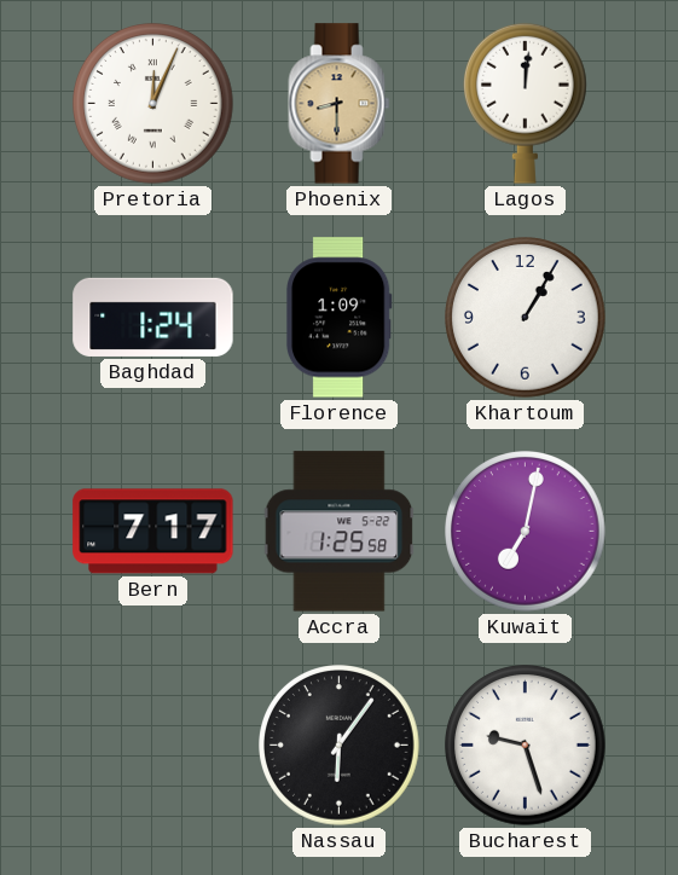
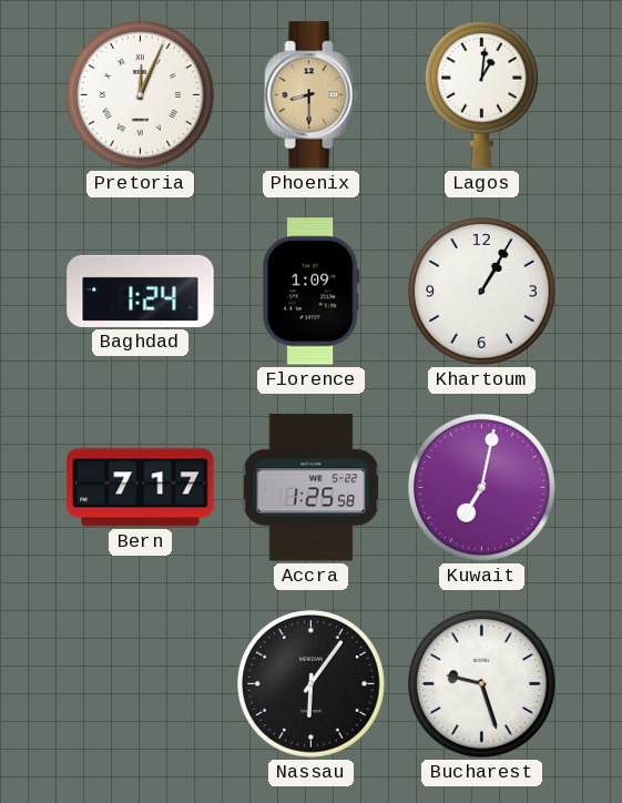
Lagos: 12:01 -> 1:01 (481, 94)
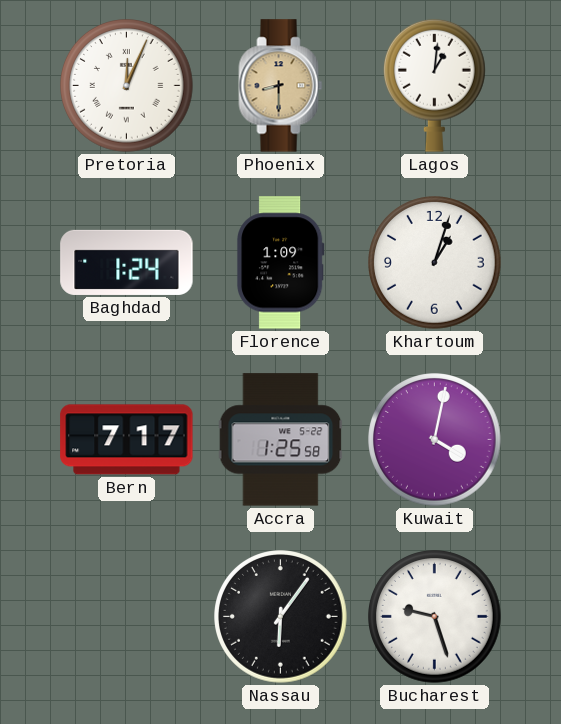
Khartoum: 1:05 -> 1:03 (435, 263)
Kuwait: 7:02 -> 4:02 (435, 440)
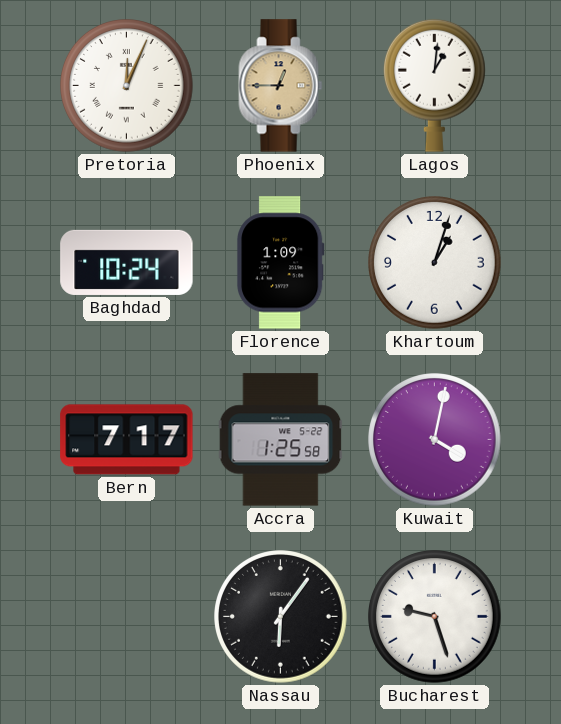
Phoenix: 8:30 -> 12:45 (281, 86)
Baghdad: 1:24 -> 10:24 (127, 262)
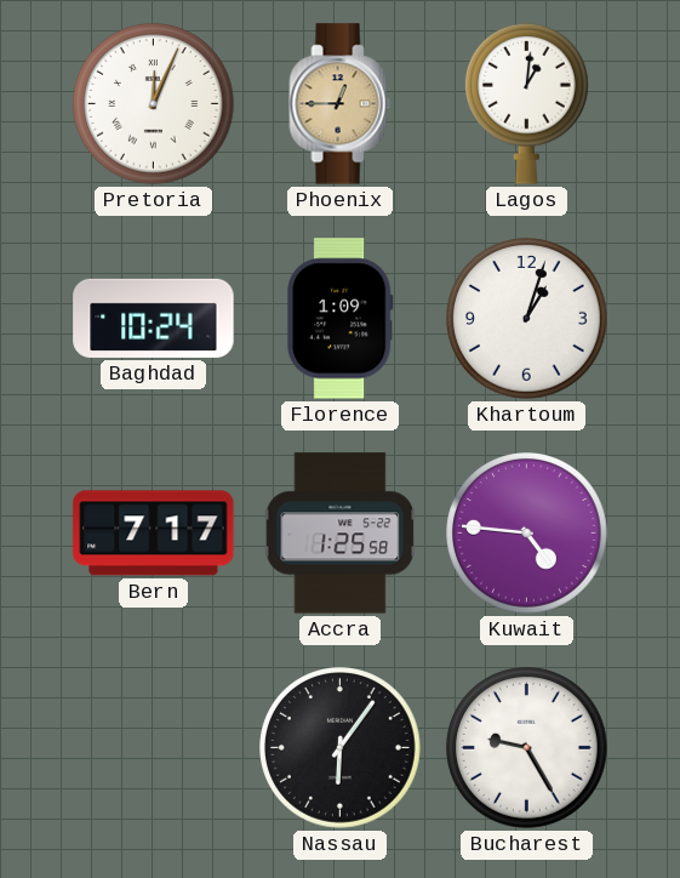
Kuwait: 4:02 -> 4:46 (527, 534)
Bucharest: 9:27 -> 9:25 (527, 748)
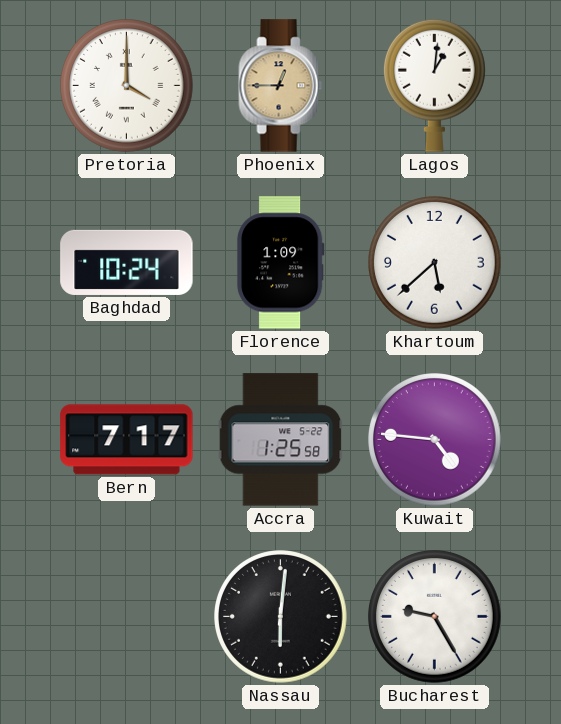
Pretoria: 12:04 -> 4:00 (127, 86)
Khartoum: 1:03 -> 5:38 (435, 263)
Nassau: 6:06 -> 6:01 (281, 617)
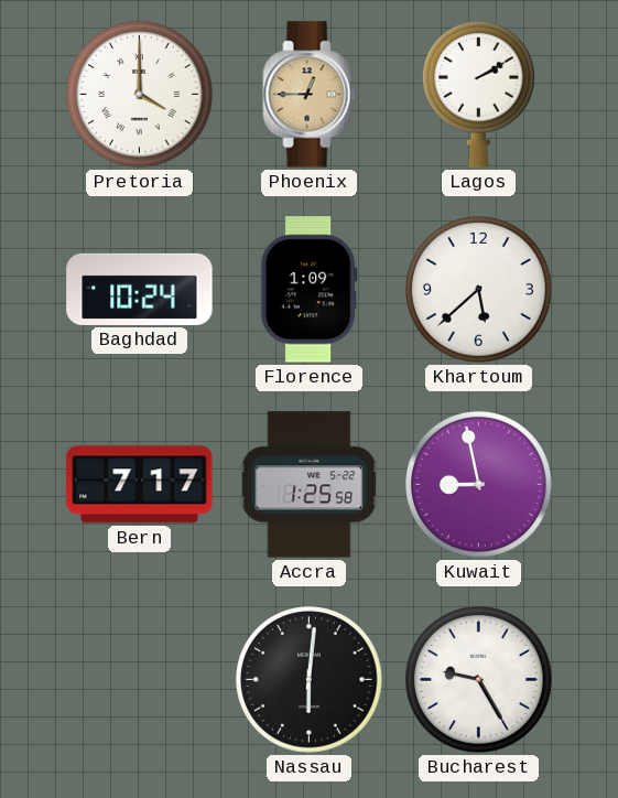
Lagos: 1:01 -> 2:10 (478, 94)
Kuwait: 4:46 -> 8:58 (479, 485)
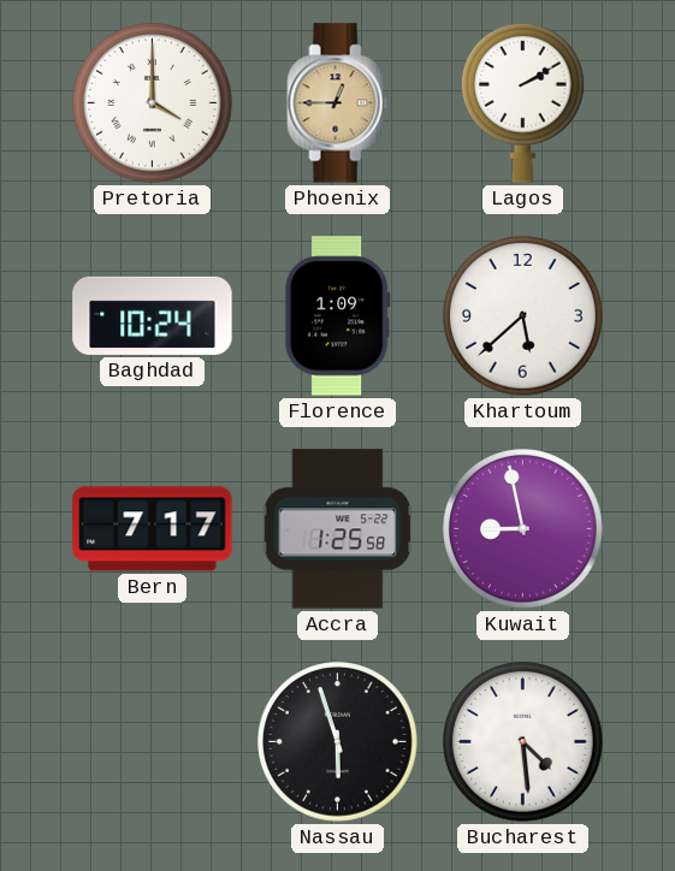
Nassau: 6:01 -> 5:57 (338, 742)
Bucharest: 9:25 -> 4:29 (523, 742)
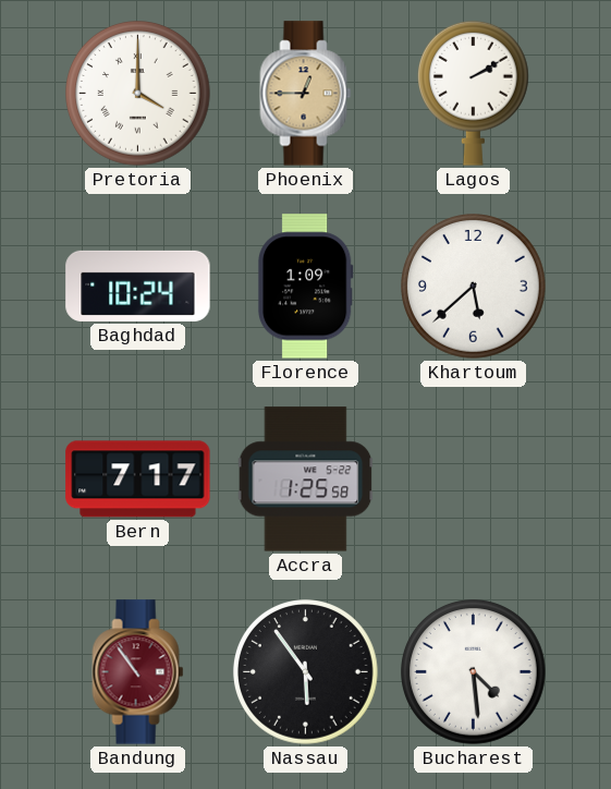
Kuwait: 8:58 -> none (523, 529)
Bandung: none -> 10:54 (138, 672)
Nassau: 5:57 -> 5:54 (306, 672)
